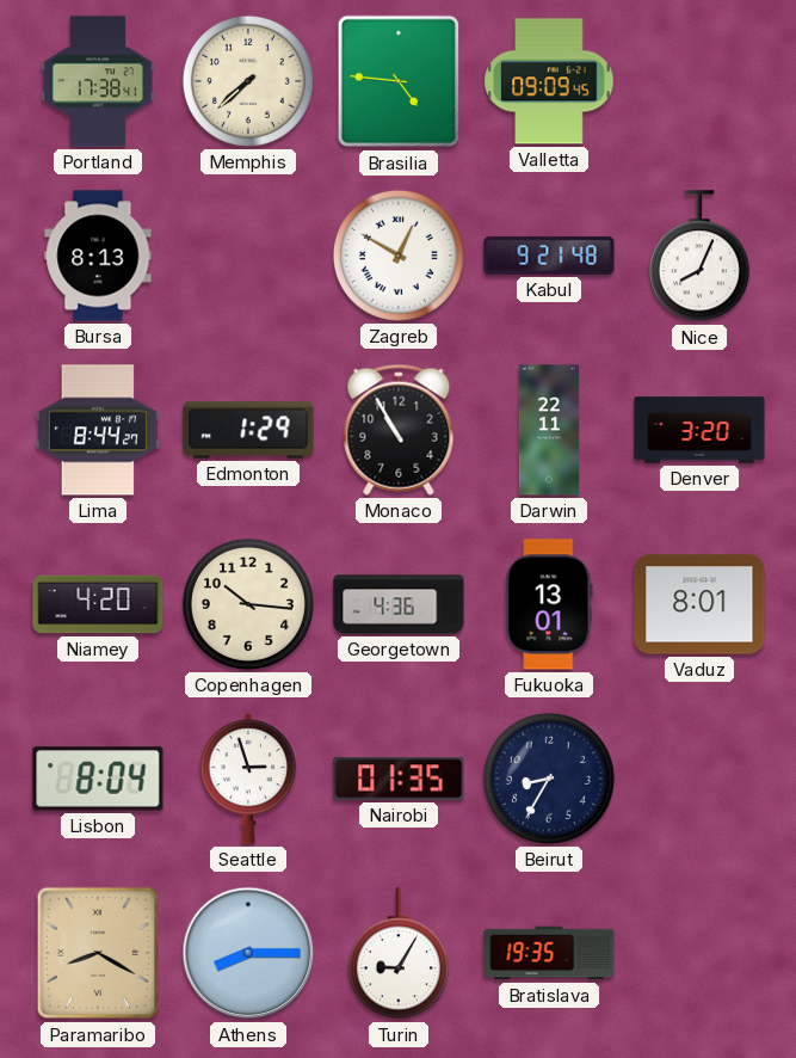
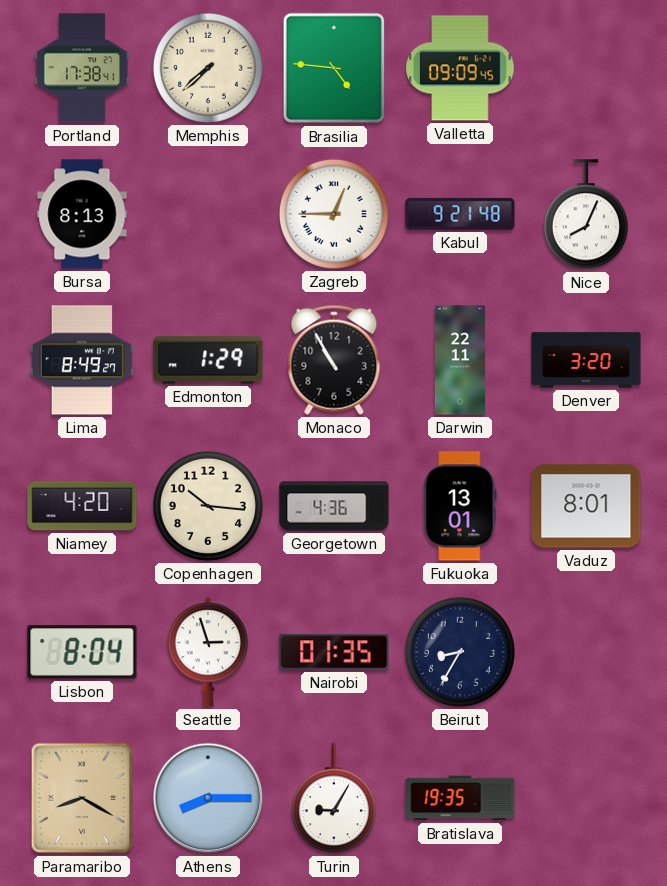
Zagreb: 12:50 -> 12:45 (334, 214)
Lima: 8:44 -> 8:49 (82, 360)
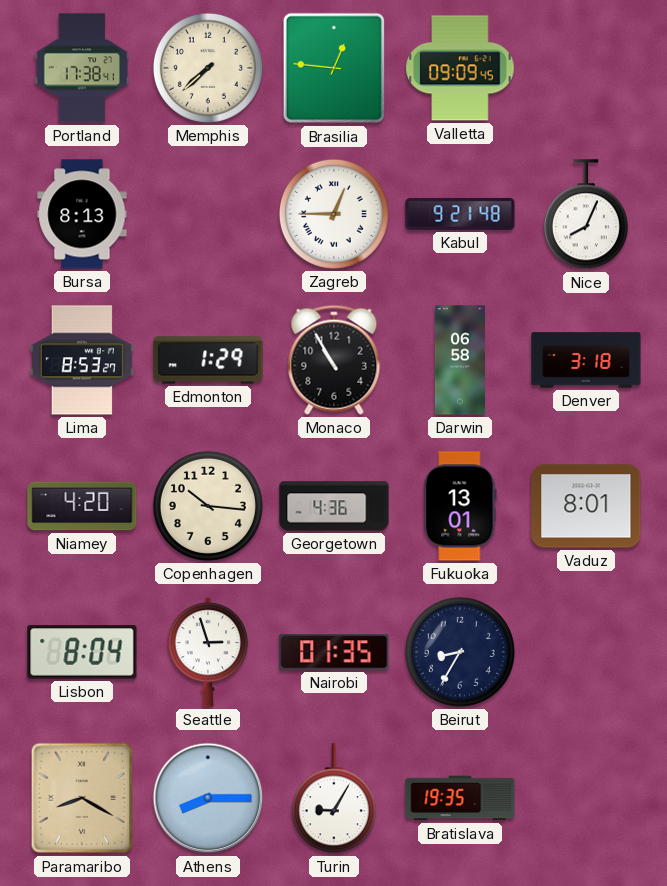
Brasilia: 4:46 -> 12:46 (333, 68)
Lima: 8:49 -> 8:53 (82, 360)
Darwin: 22:11 -> 06:58 (460, 360)
Denver: 3:20 -> 3:18 (586, 360)
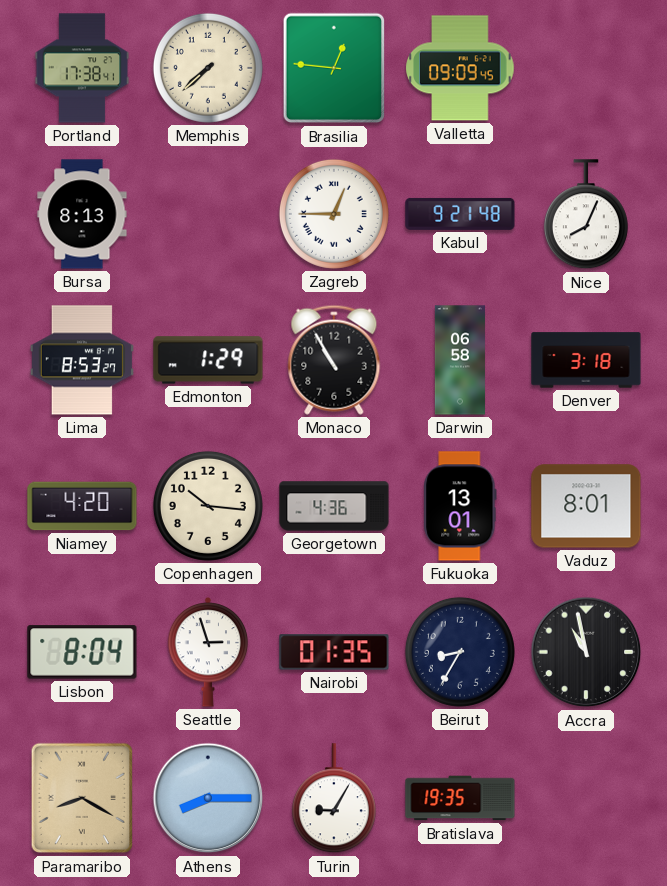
Accra: none -> 10:58 (586, 652)
